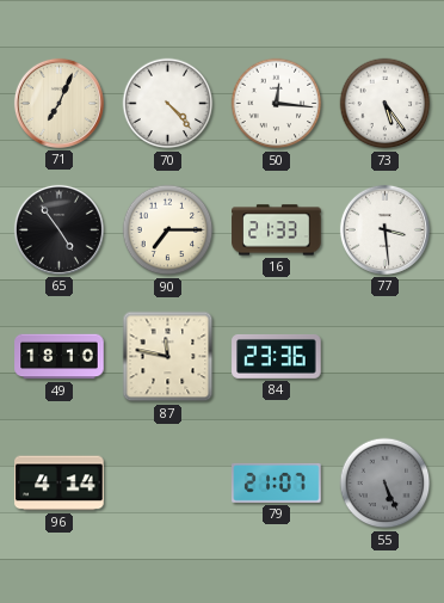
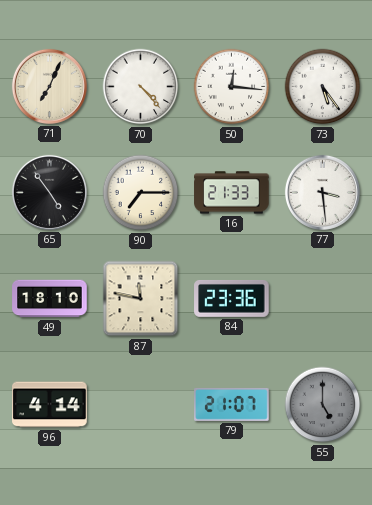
55: 5:26 -> 5:00 (323, 405)
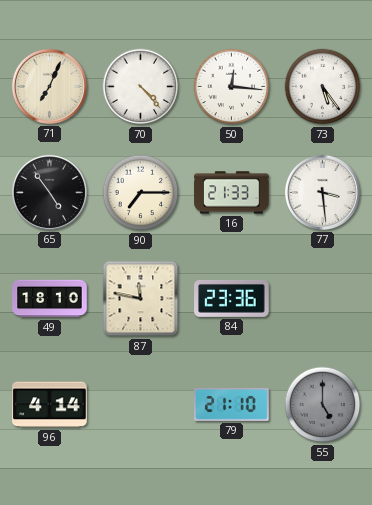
79: 21:07 -> 21:10 (232, 404)
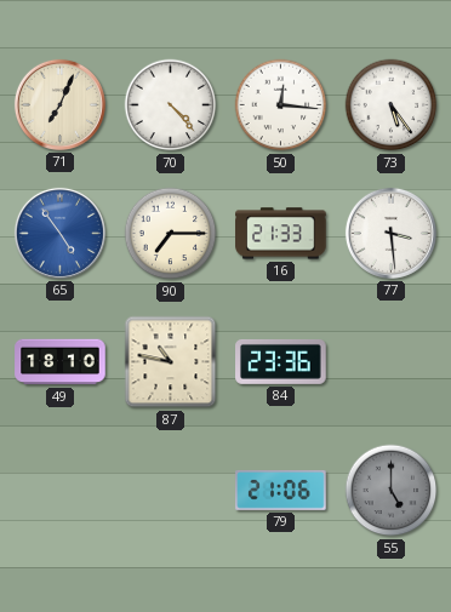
65 dial: black -> blue (59, 233)
87: 11:47 -> 10:47 (171, 362)
96: 4:14 -> none (50, 405)
79: 21:10 -> 21:06 (281, 490)
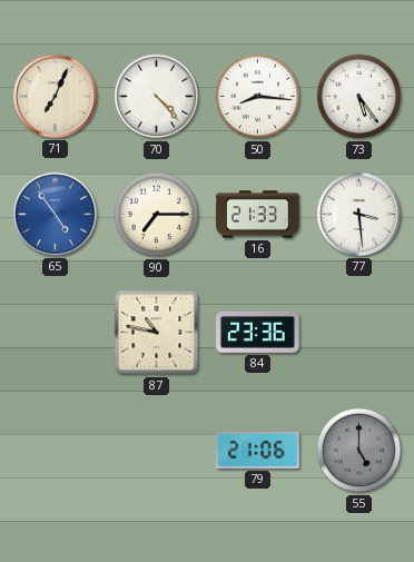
50: 12:16 -> 8:16 (258, 97)
49: 18:10 -> none (61, 362)
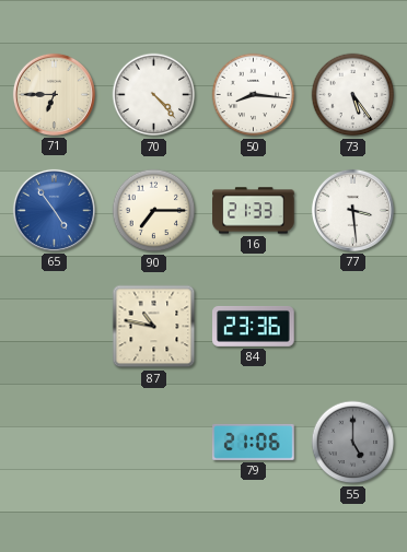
71: 7:04 -> 6:45 (54, 94)
